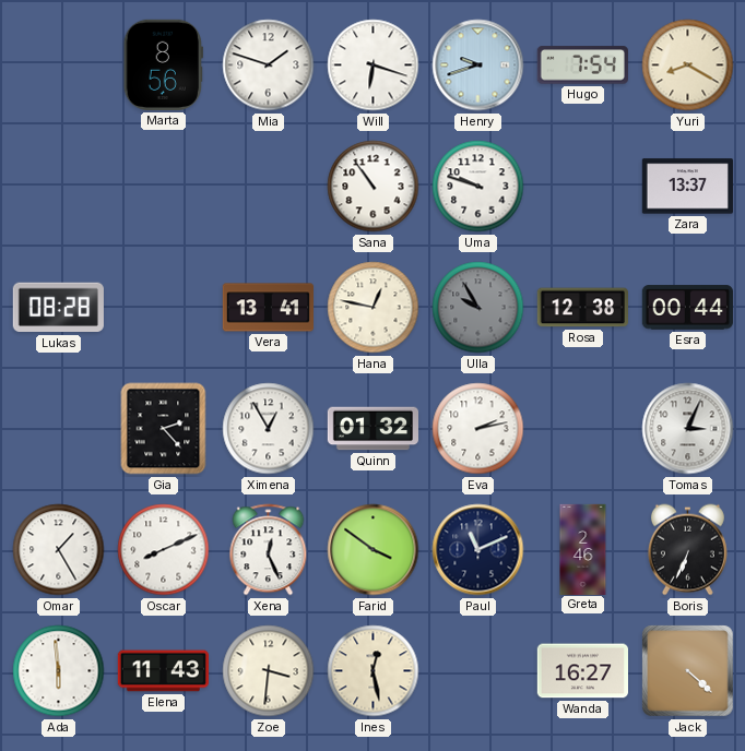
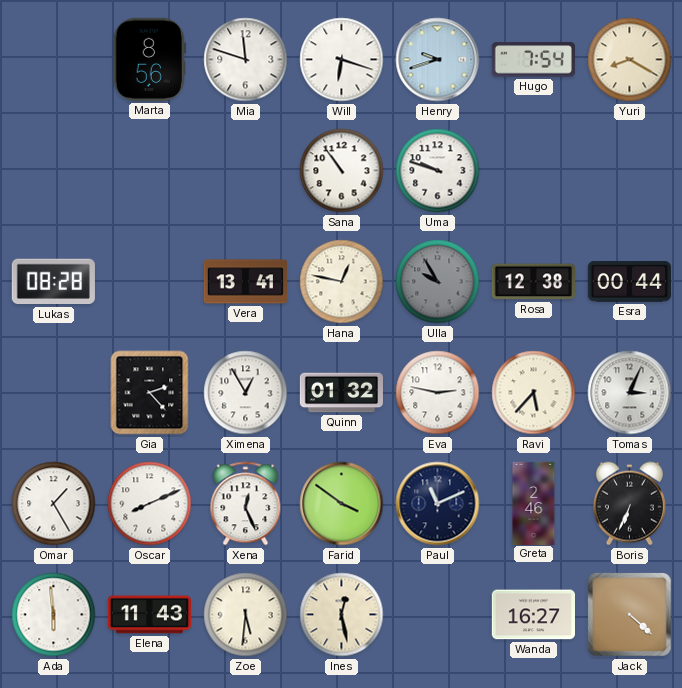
Mia: 1:48 -> 11:48 (246, 60)
Zara: 13:37 -> none (687, 187)
Eva: 2:13 -> 2:47 (438, 393)
Ravi: none -> 5:37 (534, 393)
Zoe: 3:31 -> 5:31 (246, 615)
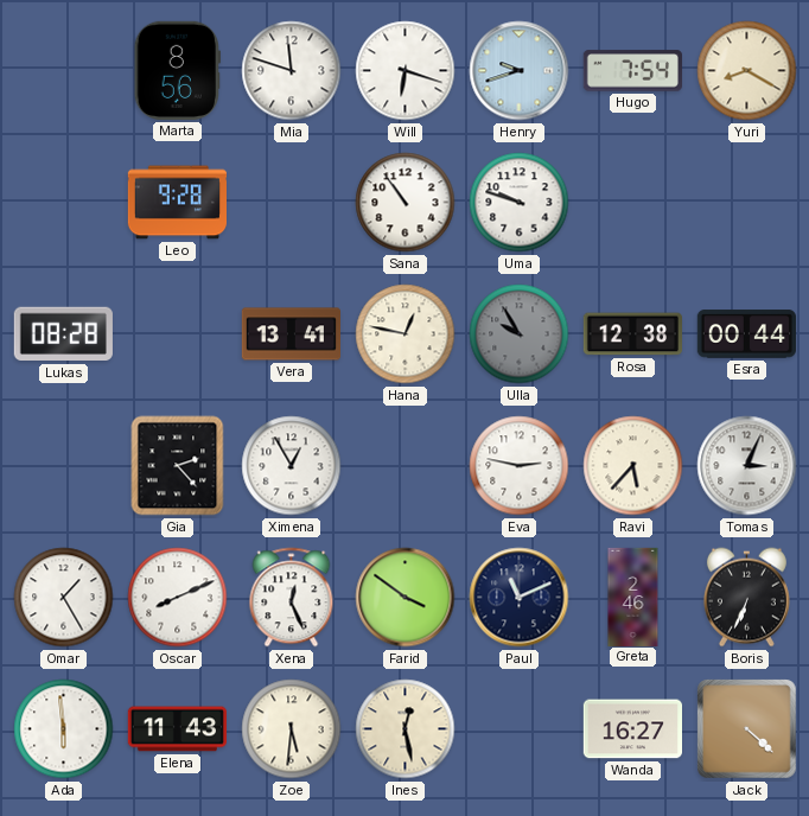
Leo: none -> 9:28 (177, 203)
Quinn: 01:32 -> none (341, 393)
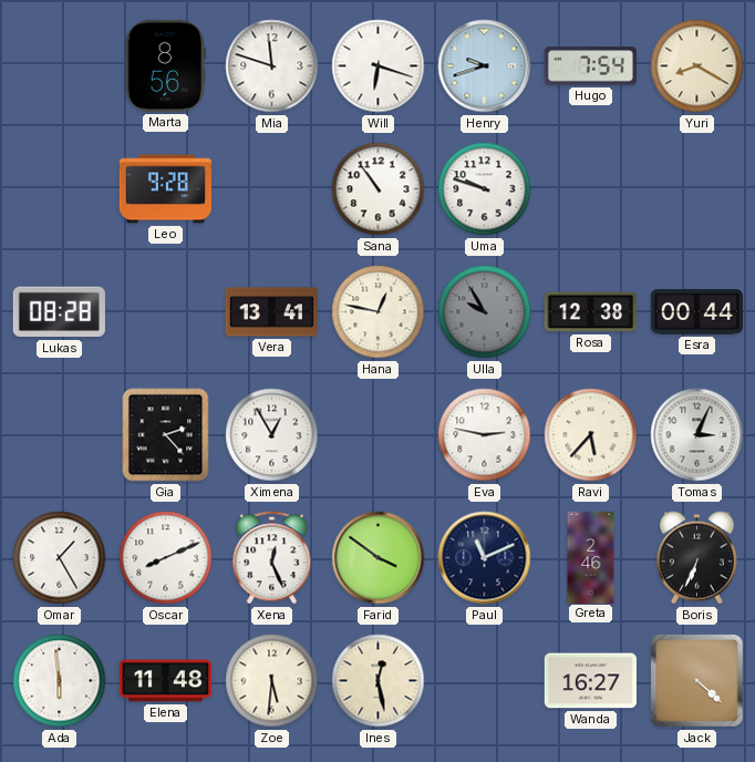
Elena: 11:43 -> 11:48 (165, 681)
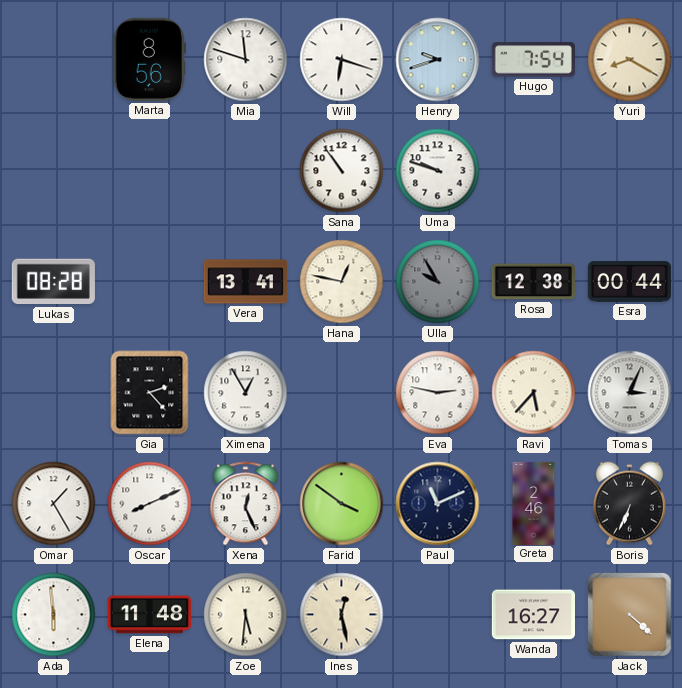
Leo: 9:28 -> none (165, 189)
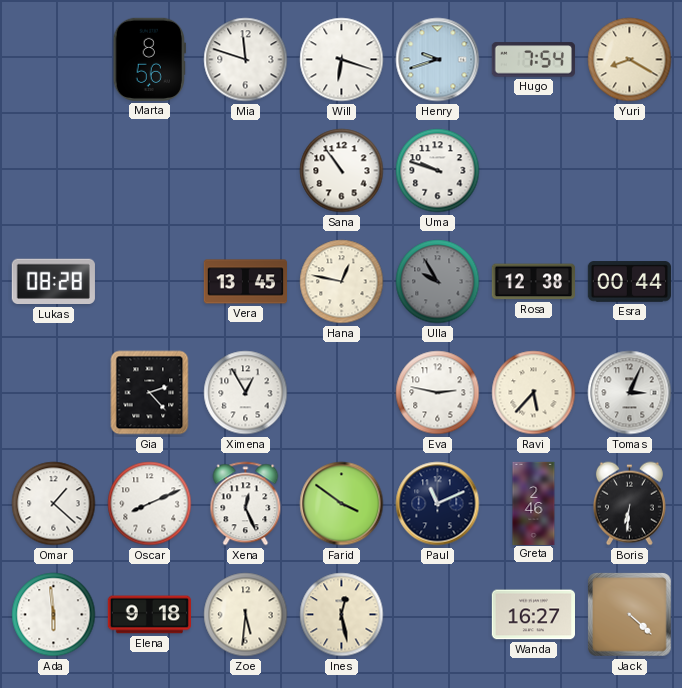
Vera: 13:41 -> 13:45 (245, 282)
Omar: 1:25 -> 1:22 (54, 504)
Boris: 6:34 -> 6:31 (629, 504)
Elena: 11:48 -> 9:18 (149, 615)
